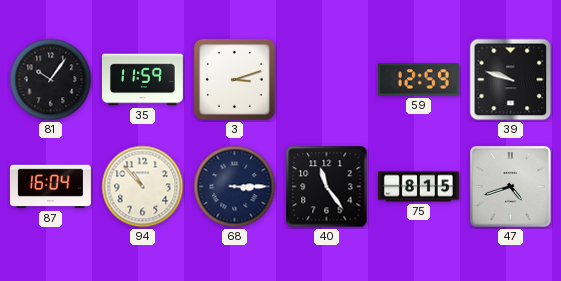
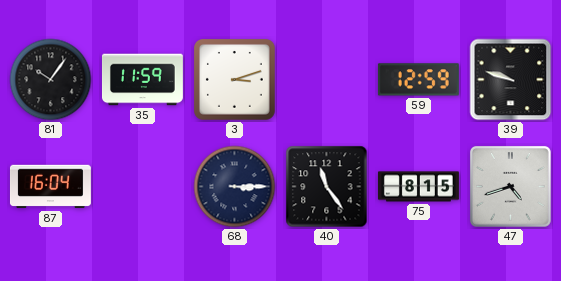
94: 10:53 -> none (143, 187)
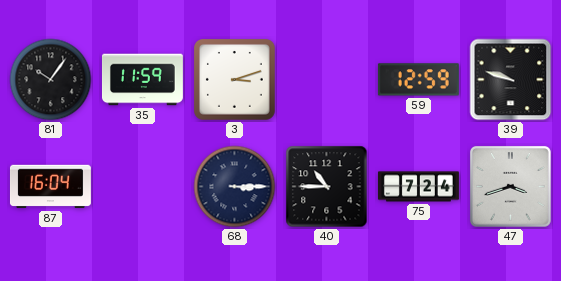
40: 11:24 -> 10:45 (327, 187)
75: 8:15 -> 7:24 (418, 187)
47: 4:42 -> 3:42 (511, 187)
